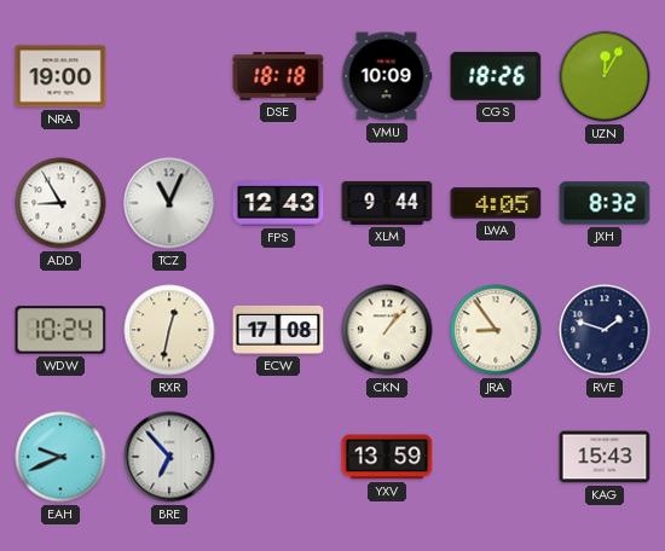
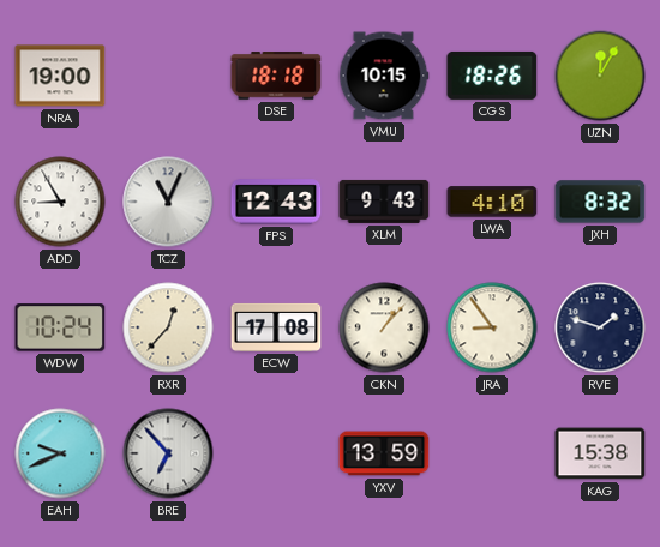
VMU: 10:09 -> 10:15 (384, 76)
XLM: 9:44 -> 9:43 (384, 202)
LWA: 4:05 -> 4:10 (492, 202)
RXR: 12:32 -> 12:37 (168, 327)
KAG: 15:43 -> 15:38 (600, 453)
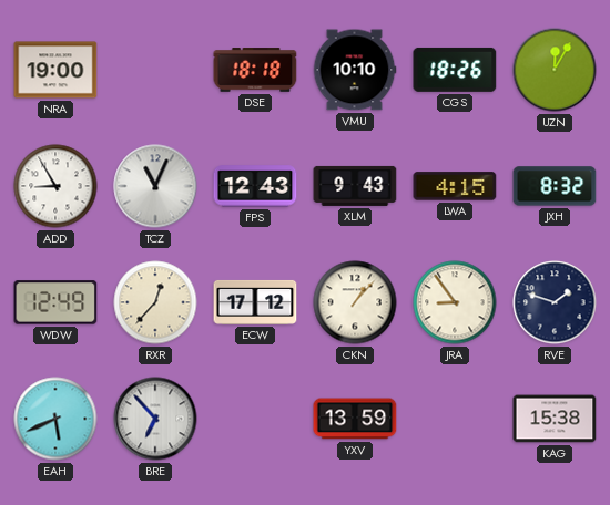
VMU: 10:15 -> 10:10 (355, 70)
LWA: 4:10 -> 4:15 (455, 186)
WDW: 10:24 -> 12:49 (55, 302)
ECW: 17:08 -> 17:12 (255, 302)
EAH: 9:41 -> 5:41 (55, 419)
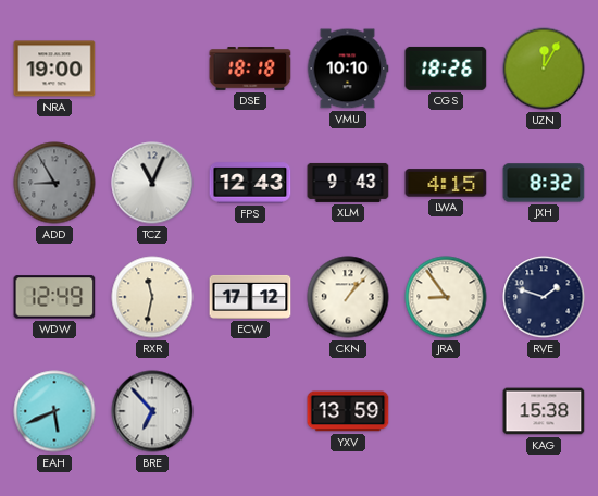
ADD dial: white -> grey (54, 183)
RXR: 12:37 -> 11:32 (152, 297)
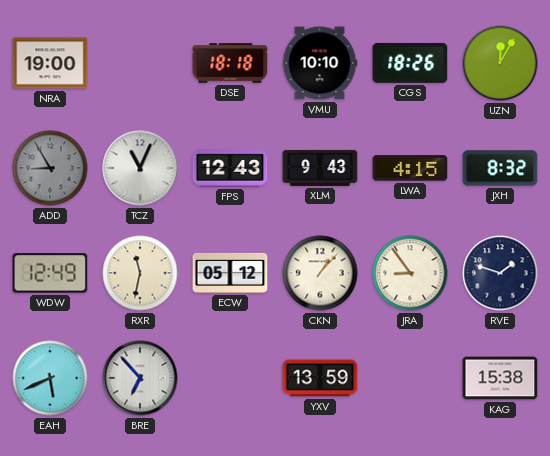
ECW: 17:12 -> 05:12 (230, 273)
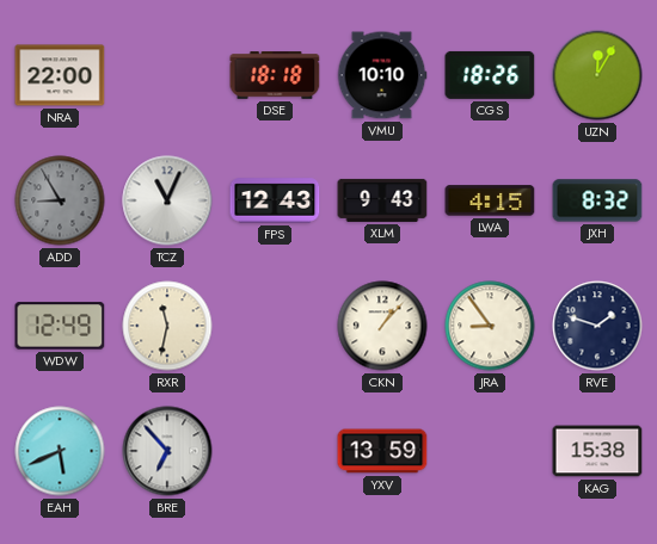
NRA: 19:00 -> 22:00 (60, 75)
ECW: 05:12 -> none (230, 273)
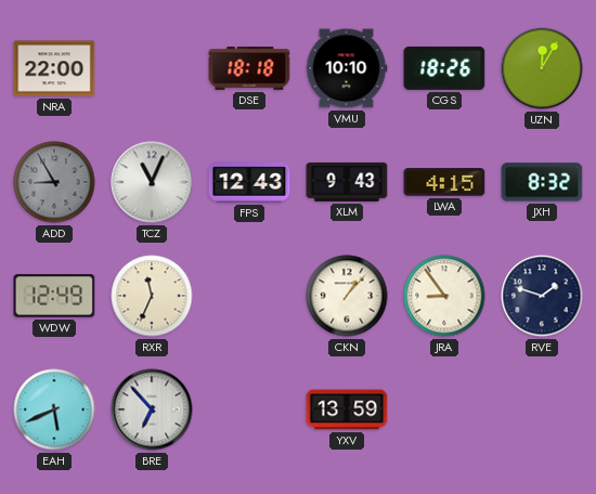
RXR: 11:32 -> 11:34 (152, 296)
KAG: 15:38 -> none (597, 451)
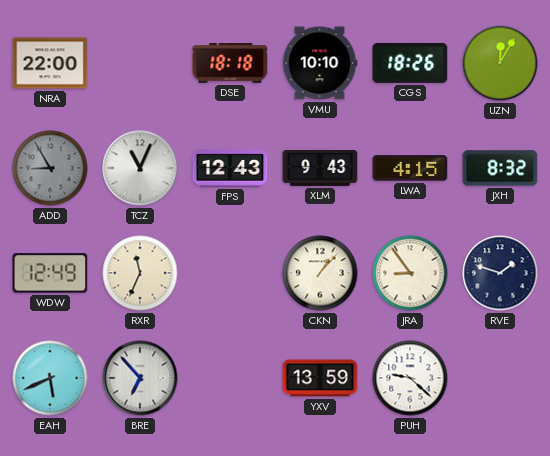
PUH: none -> 9:22 (410, 378)
